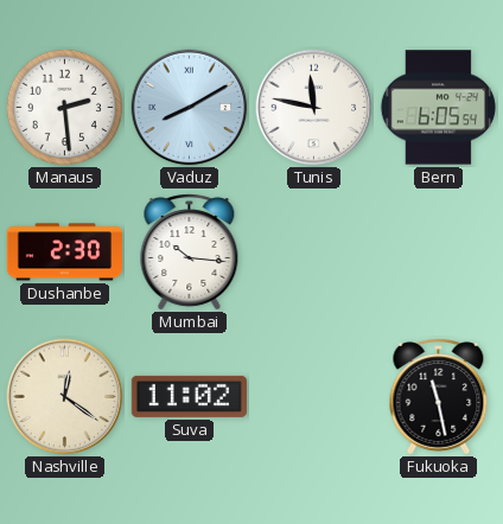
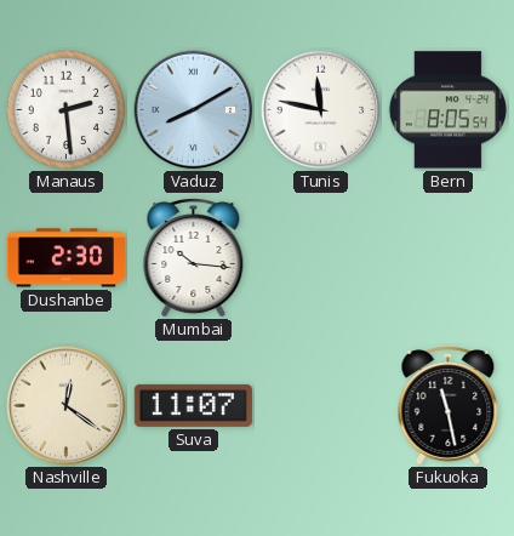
Bern: 6:05 -> 8:05 (447, 110)
Suva: 11:02 -> 11:07 (193, 405)
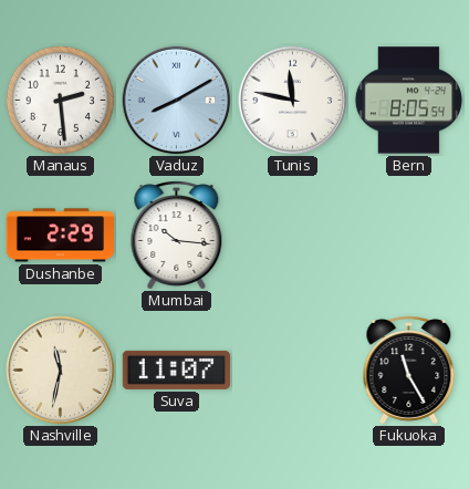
Dushanbe: 2:30 -> 2:29 (60, 236)
Nashville: 12:21 -> 11:32 (61, 371)
Fukuoka: 11:28 -> 11:25 (409, 371)
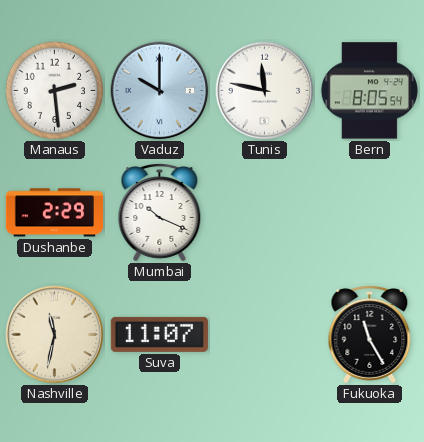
Vaduz: 8:10 -> 10:00 (160, 91)
Mumbai: 10:16 -> 10:19 (160, 213)
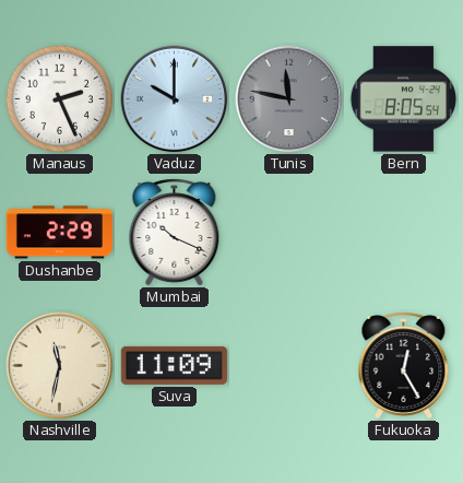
Manaus: 2:29 -> 2:26 (60, 99)
Tunis dial: white -> grey (289, 99)
Suva: 11:07 -> 11:09 (174, 365)
Fukuoka: 11:25 -> 12:25 (404, 366)
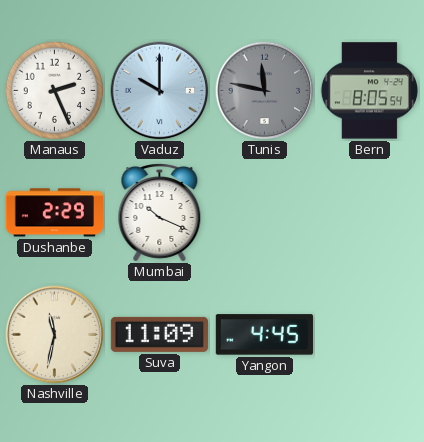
Yangon: none -> 4:45 (264, 335)
Fukuoka: 12:25 -> none (404, 366)
